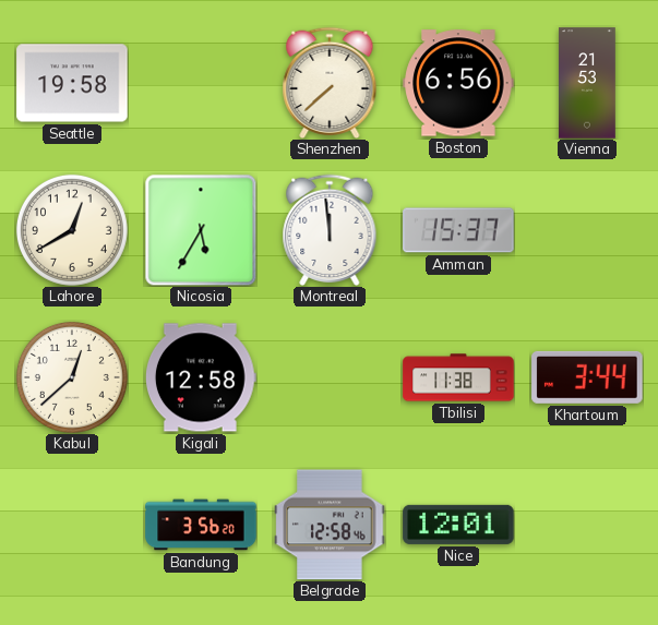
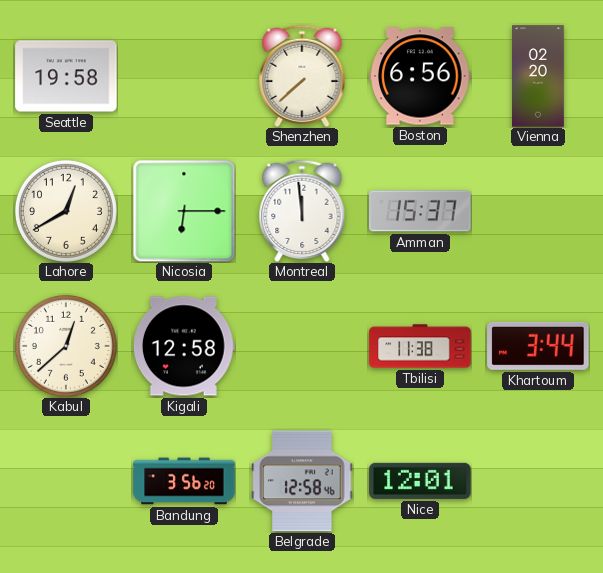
Vienna: 21:53 -> 02:20 (539, 76)
Nicosia: 5:35 -> 6:15 (184, 211)
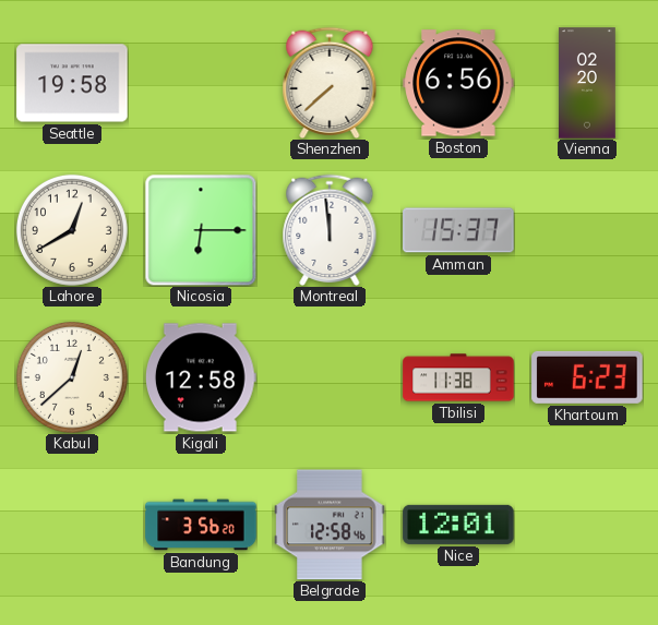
Khartoum: 3:44 -> 6:23 (587, 377)
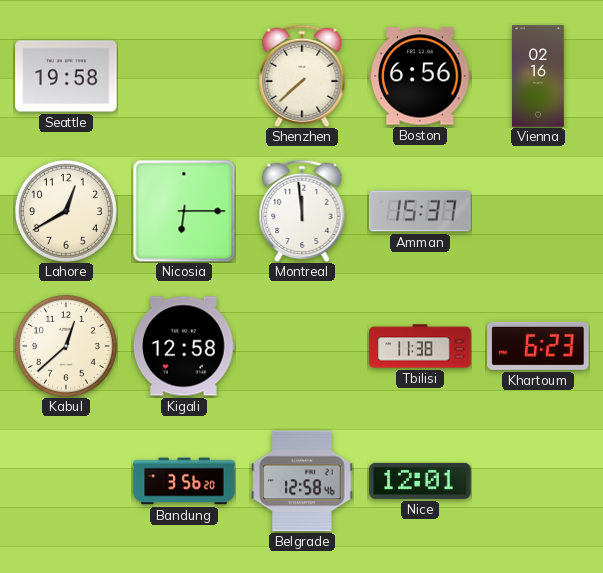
Vienna: 02:20 -> 02:16 (539, 76)
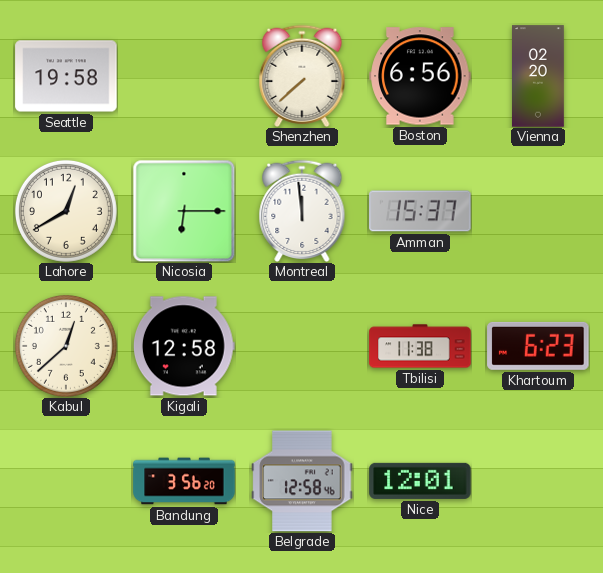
Vienna: 02:16 -> 02:20 (539, 76)
